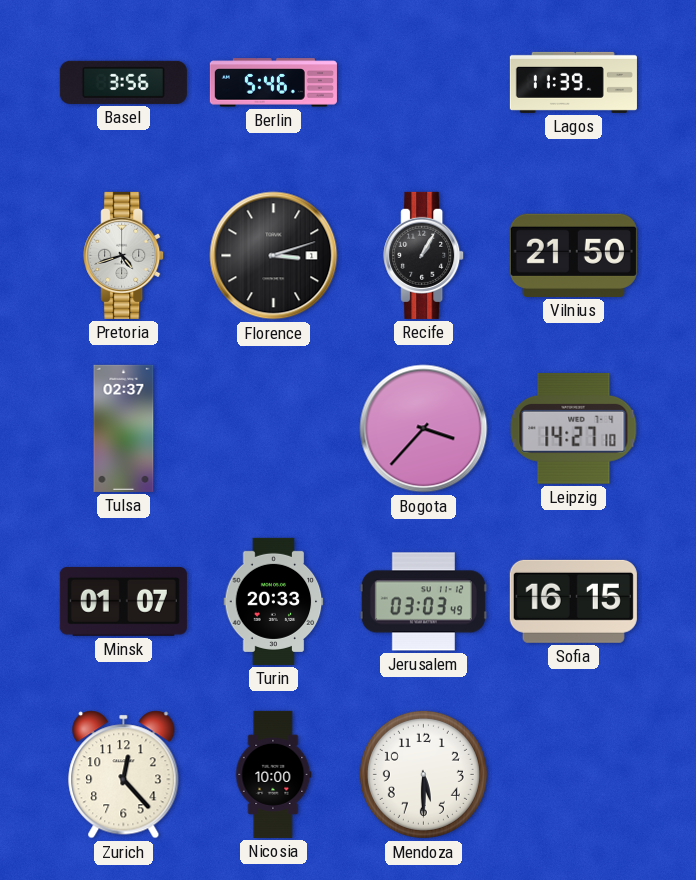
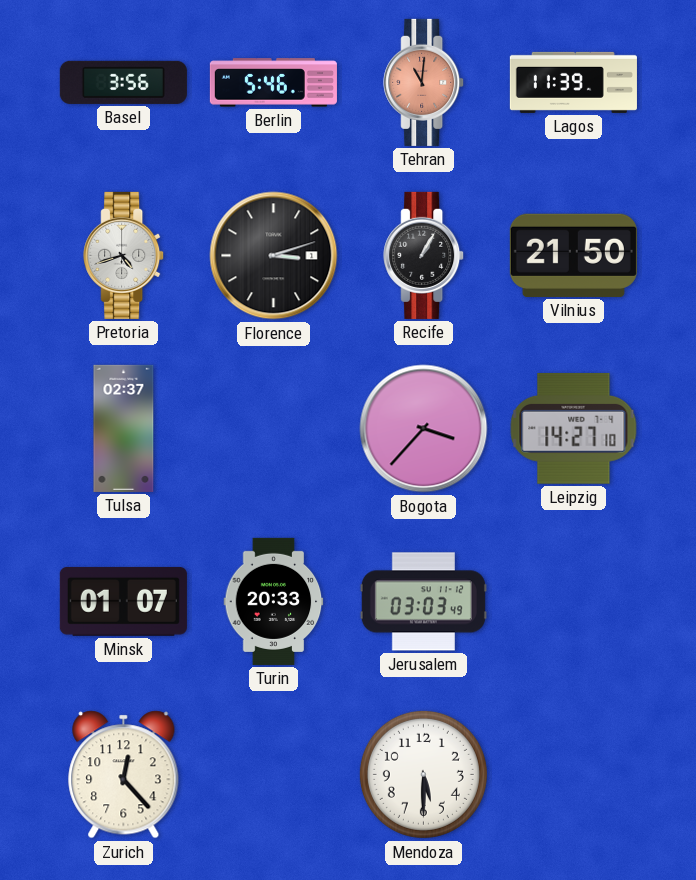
Tehran: none -> 11:01 (424, 82)
Sofia: 16:15 -> none (573, 601)
Nicosia: 10:00 -> none (274, 774)
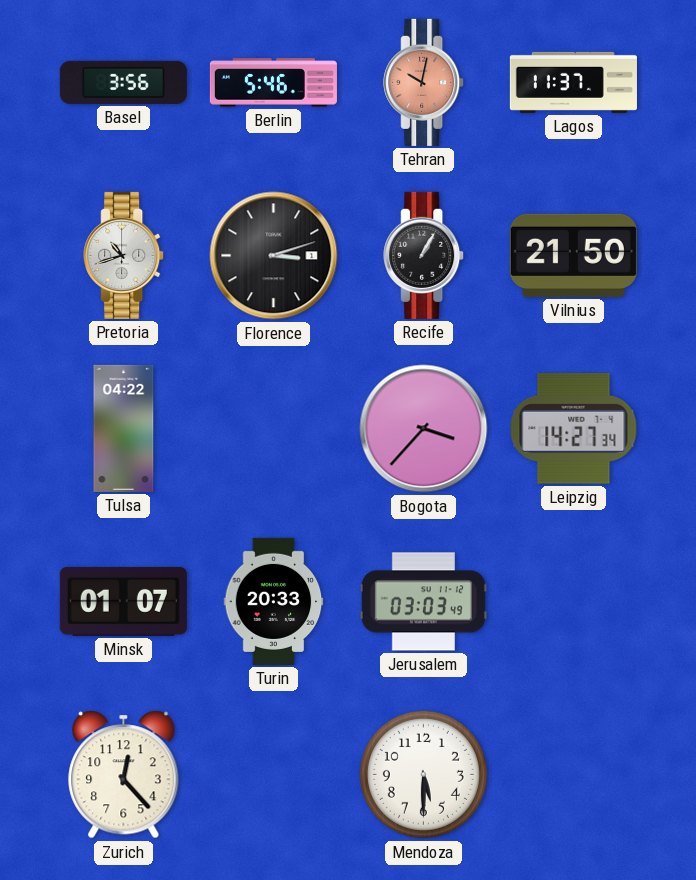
Tehran: 11:01 -> 10:02 (424, 82)
Lagos: 11:39 -> 11:37 (573, 82)
Pretoria: 4:42 -> 10:42 (124, 255)
Tulsa: 02:37 -> 04:22 (124, 428)
Leipzig: 14:27:10 -> 14:27:34 (574, 428)
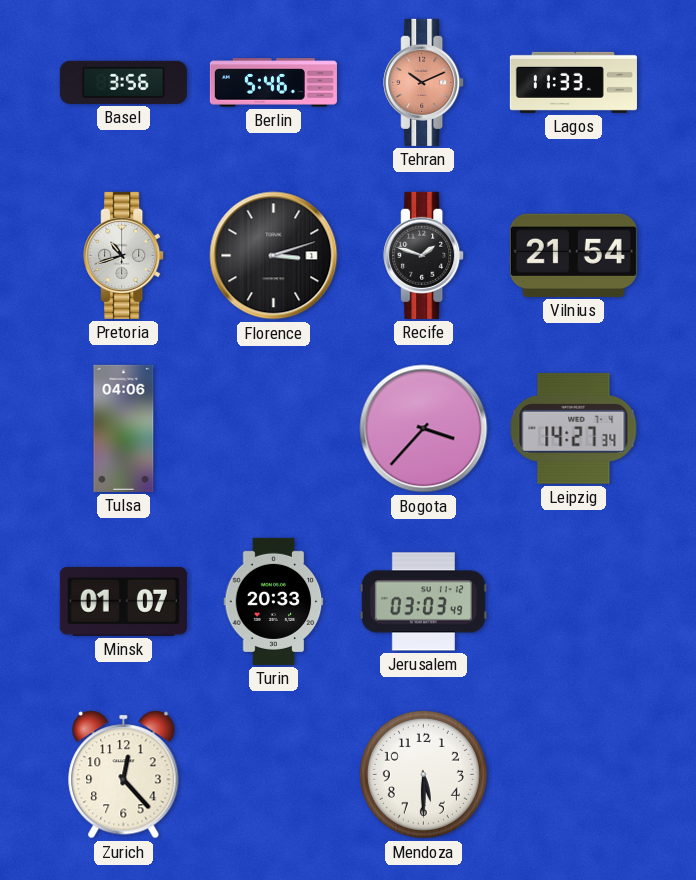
Tehran: 10:02 -> 10:11 (424, 82)
Lagos: 11:37 -> 11:33 (573, 82)
Recife: 1:05 -> 1:48 (424, 255)
Vilnius: 21:50 -> 21:54 (573, 255)
Tulsa: 04:22 -> 04:06 (124, 428)
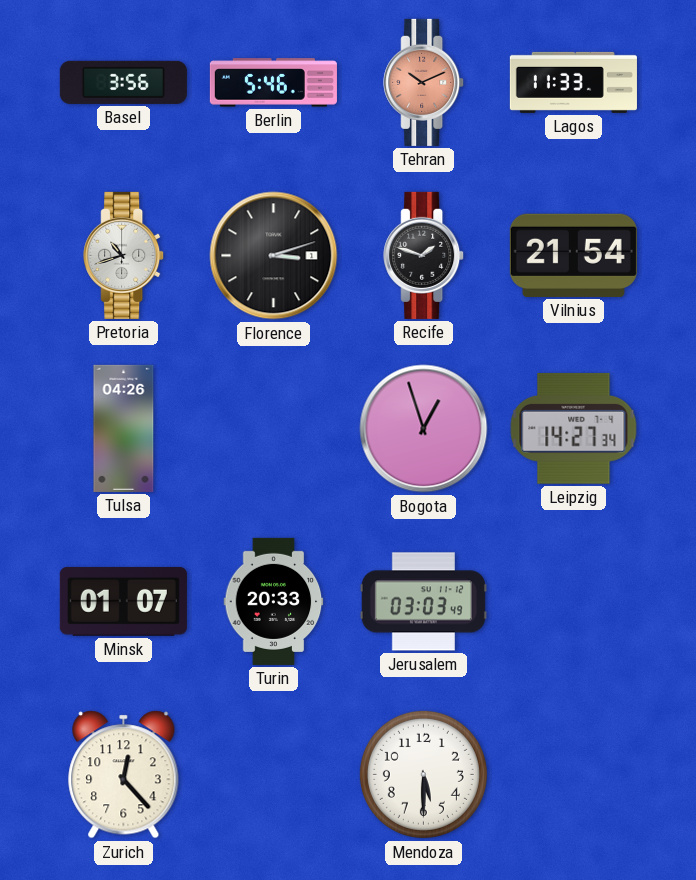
Tulsa: 04:06 -> 04:26 (124, 428)
Bogota: 3:37 -> 12:57 (424, 429)
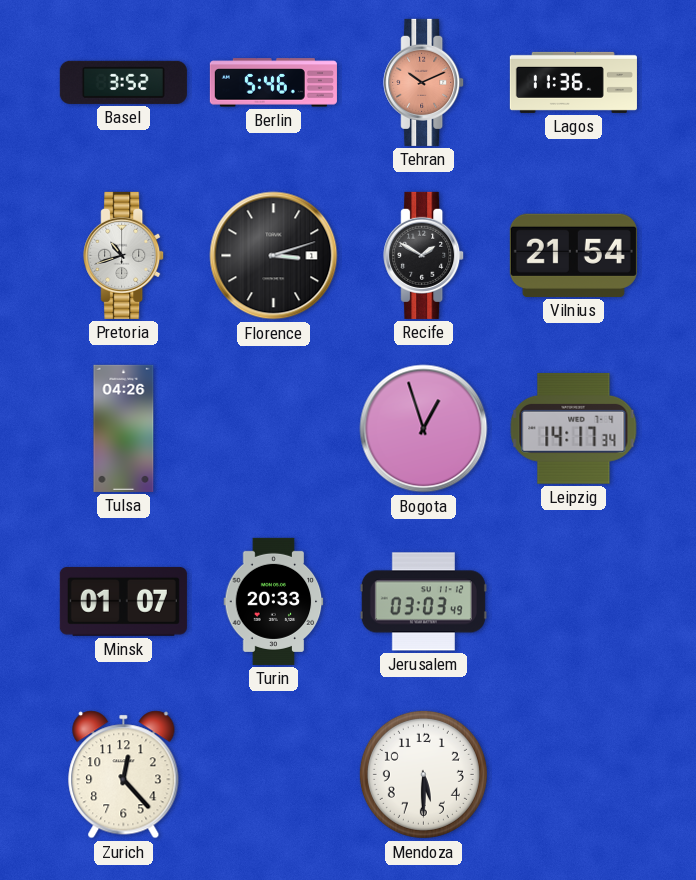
Basel: 3:56 -> 3:52 (123, 82)
Lagos: 11:33 -> 11:36 (573, 82)
Recife: 1:48 -> 1:50 (424, 255)
Leipzig: 14:27 -> 14:17 (574, 428)
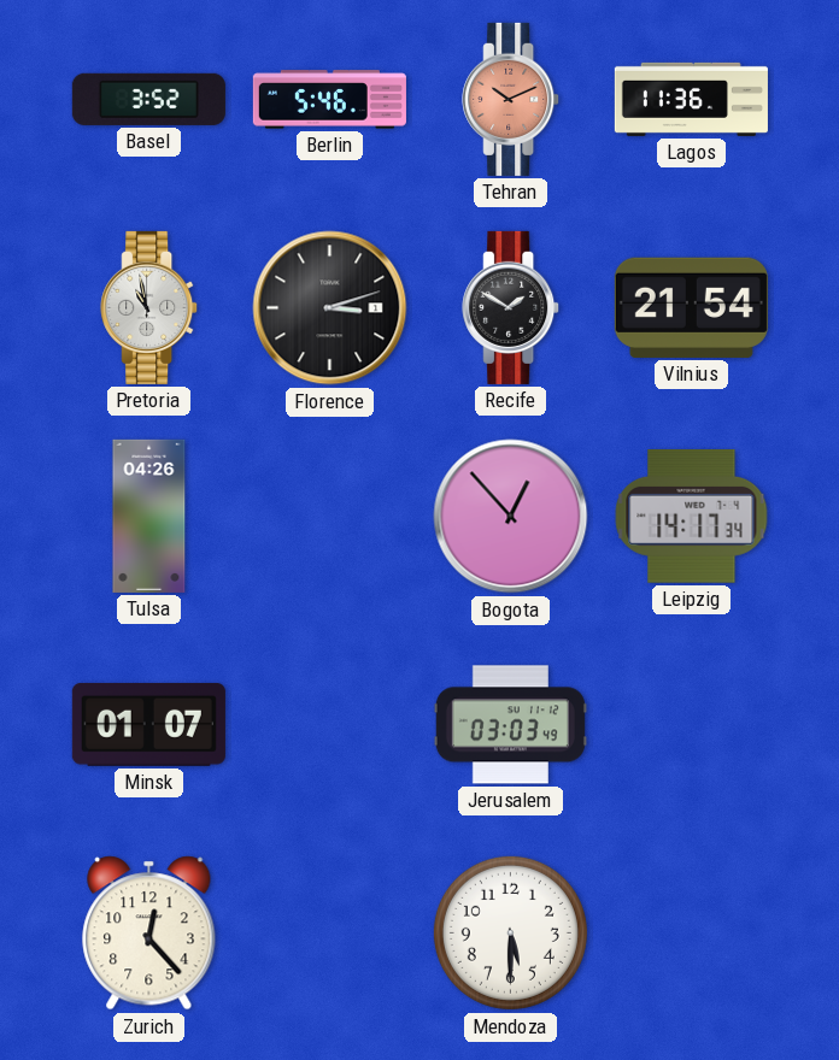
Pretoria: 10:42 -> 10:58 (149, 307)
Bogota: 12:57 -> 12:53 (511, 517)
Turin: 20:33 -> none (274, 601)
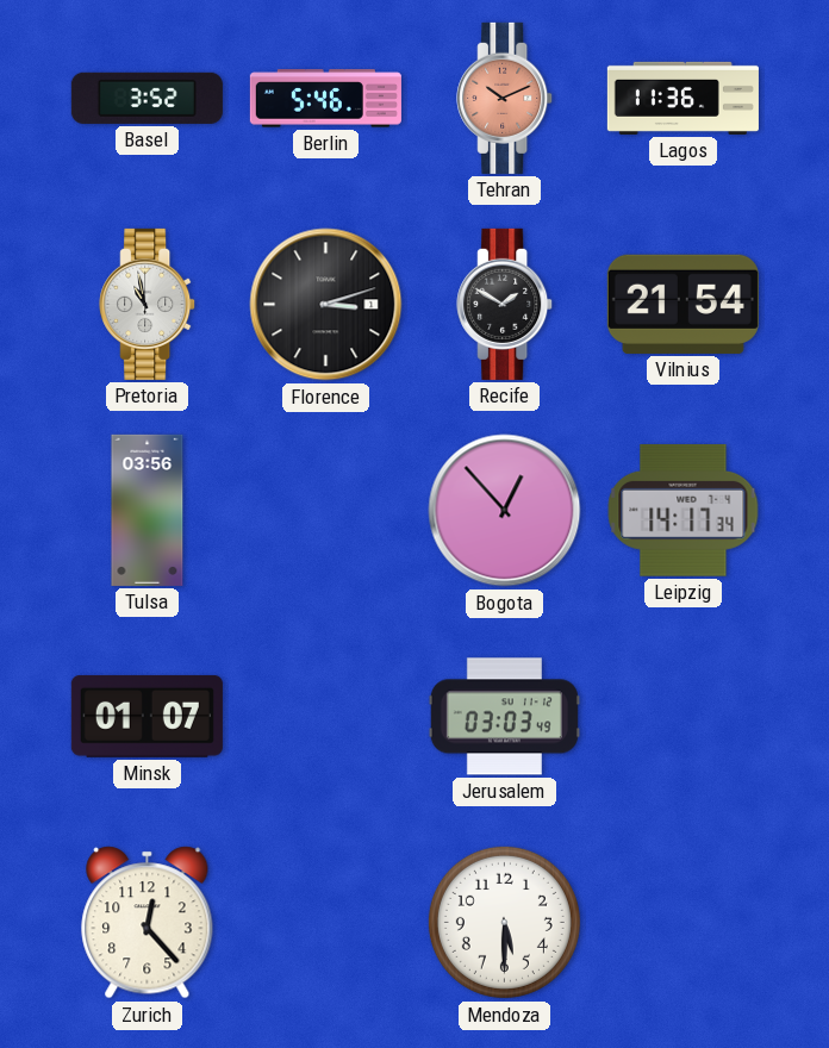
Tulsa: 04:26 -> 03:56 (148, 510)
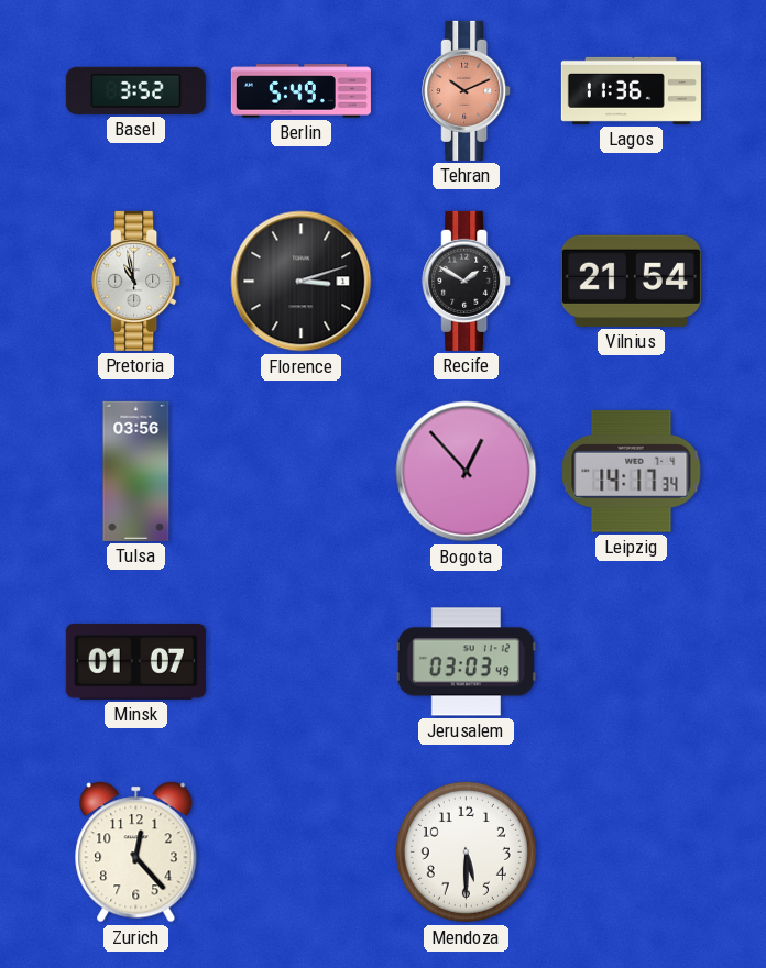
Berlin: 5:46 -> 5:49 (300, 91)
